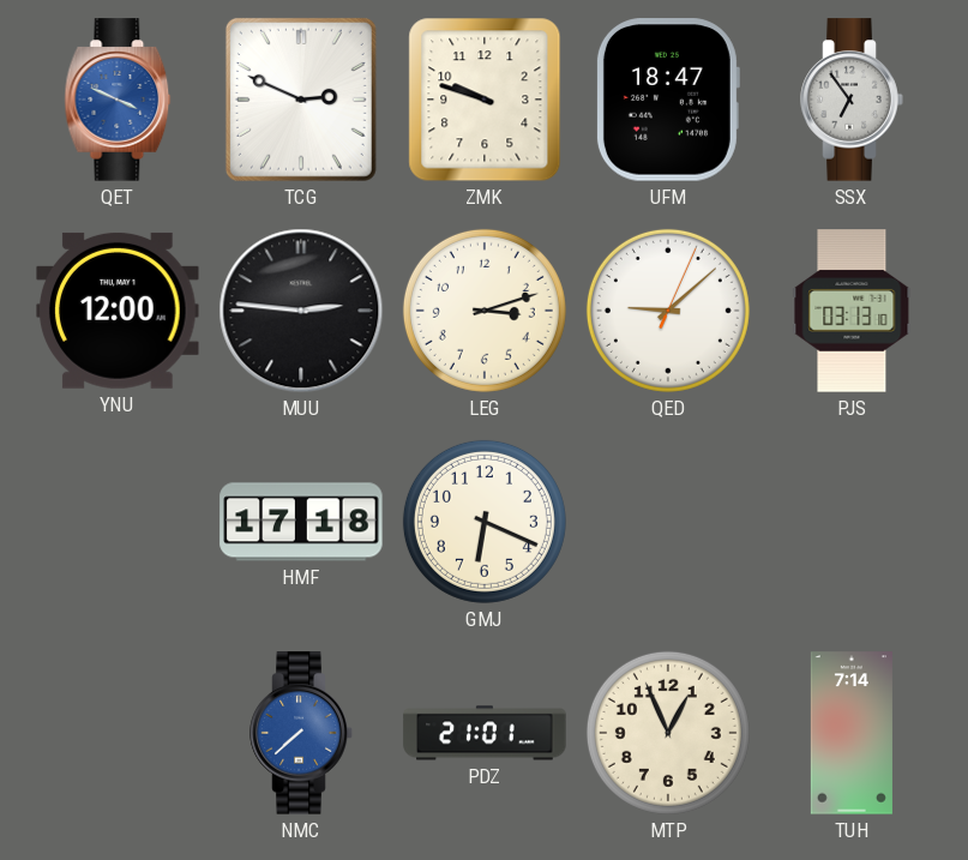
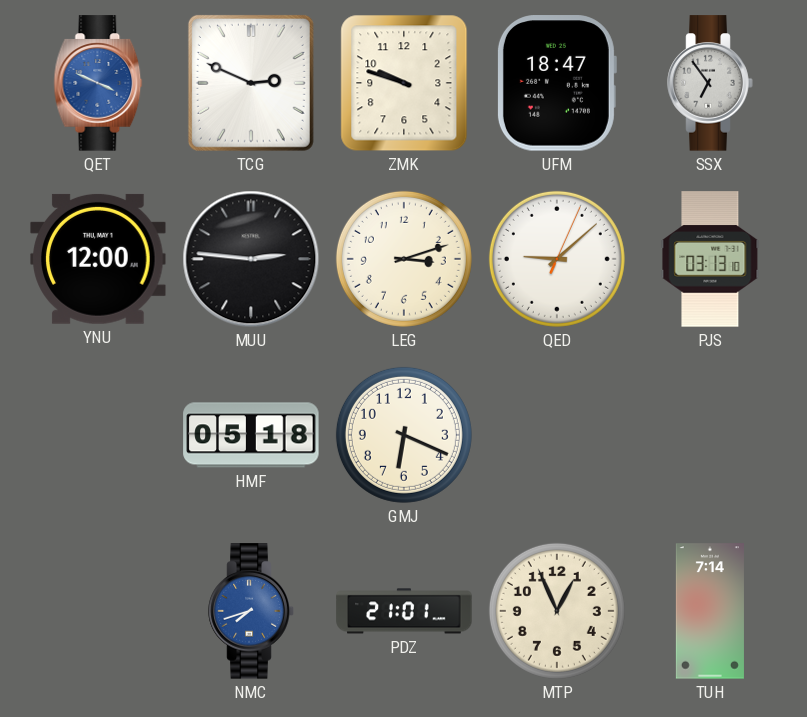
HMF: 17:18 -> 05:18 (251, 435)
NMC: 7:38 -> 7:42 (251, 611)
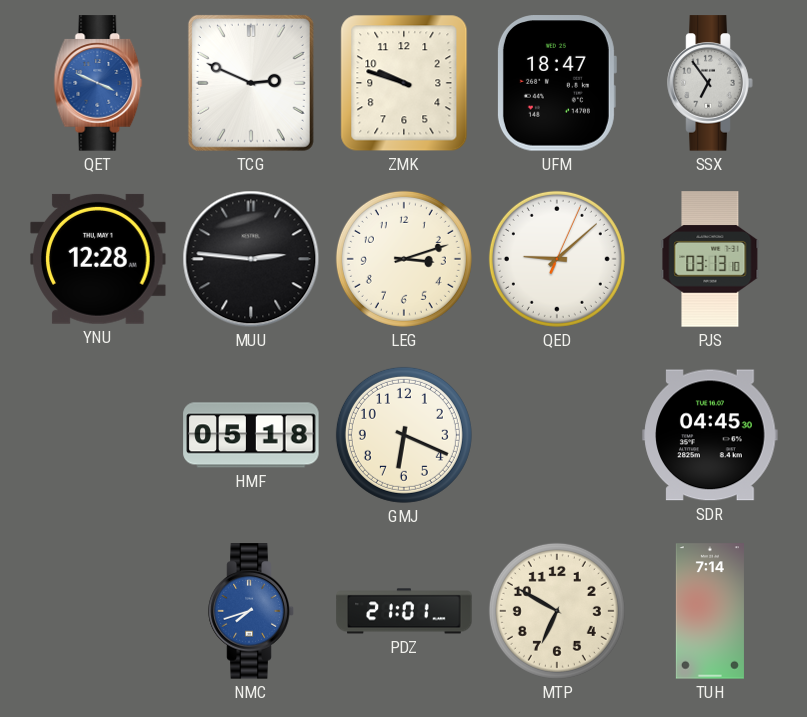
YNU: 12:00 -> 12:28 (98, 259)
SDR: none -> 04:45 (710, 435)
MTP: 12:56 -> 6:50 (557, 611)
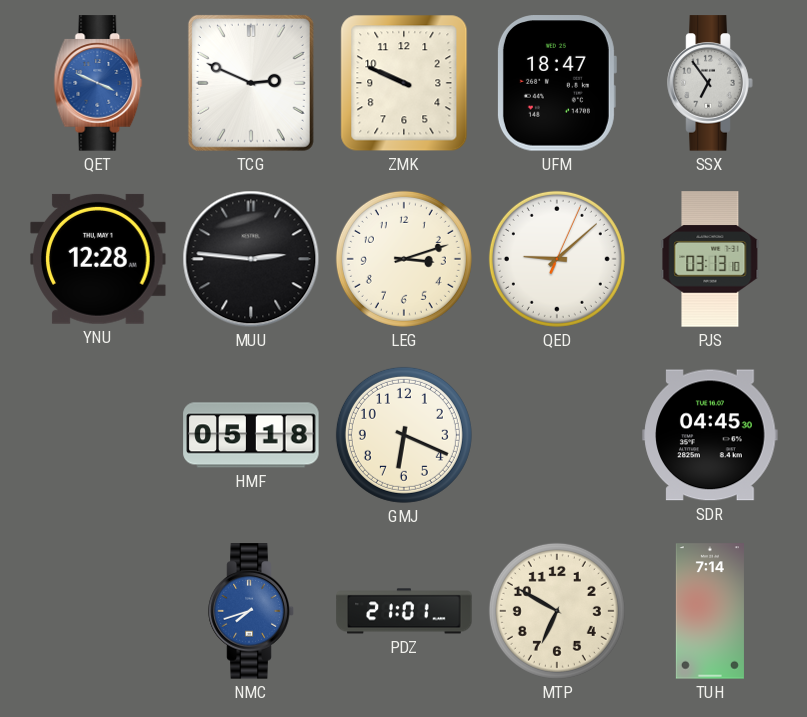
ZMK: 9:48 -> 9:49 (404, 83)
